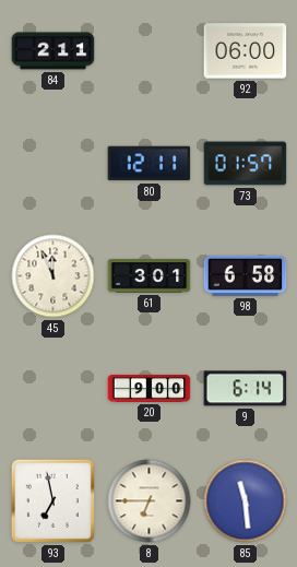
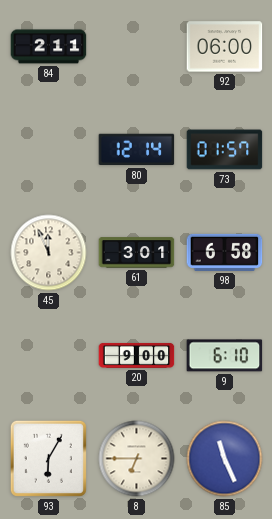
80: 12:11 -> 12:14 (137, 150)
9: 6:14 -> 6:10 (225, 356)
93: 6:58 -> 6:05 (48, 458)
85: 11:29 -> 11:26 (225, 459)
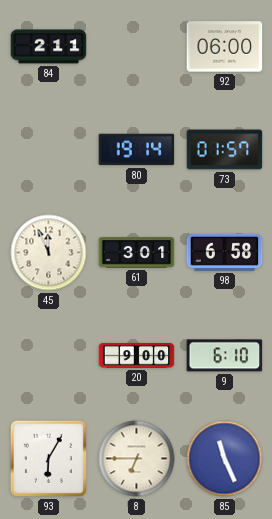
80: 12:14 -> 19:14 (137, 150)
